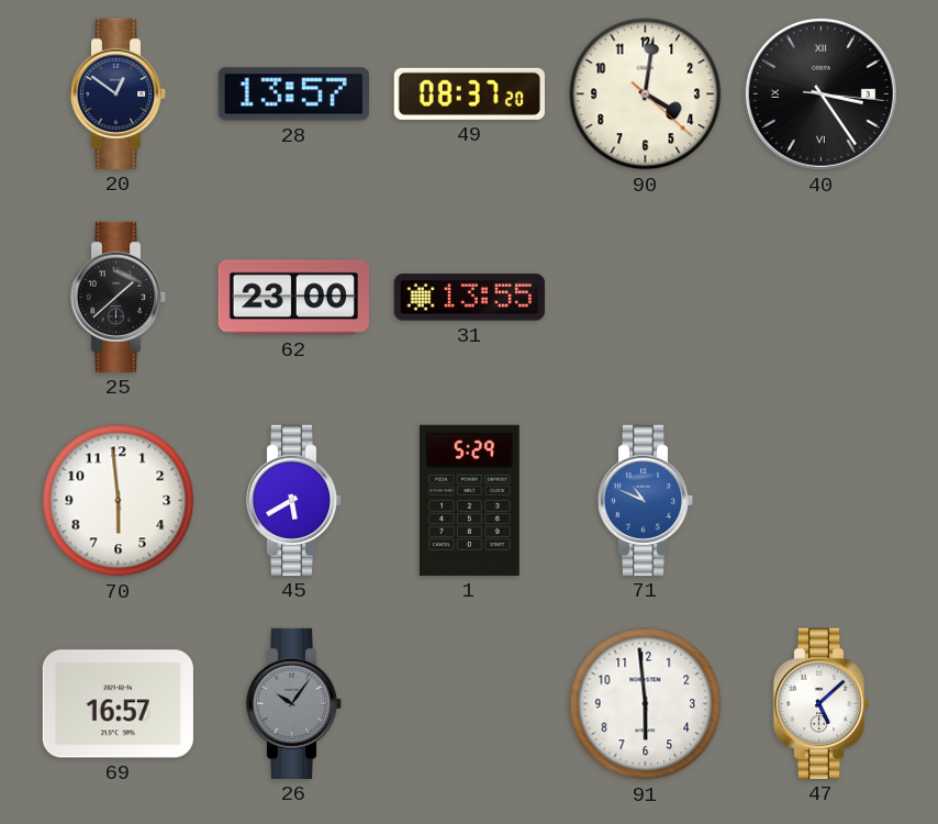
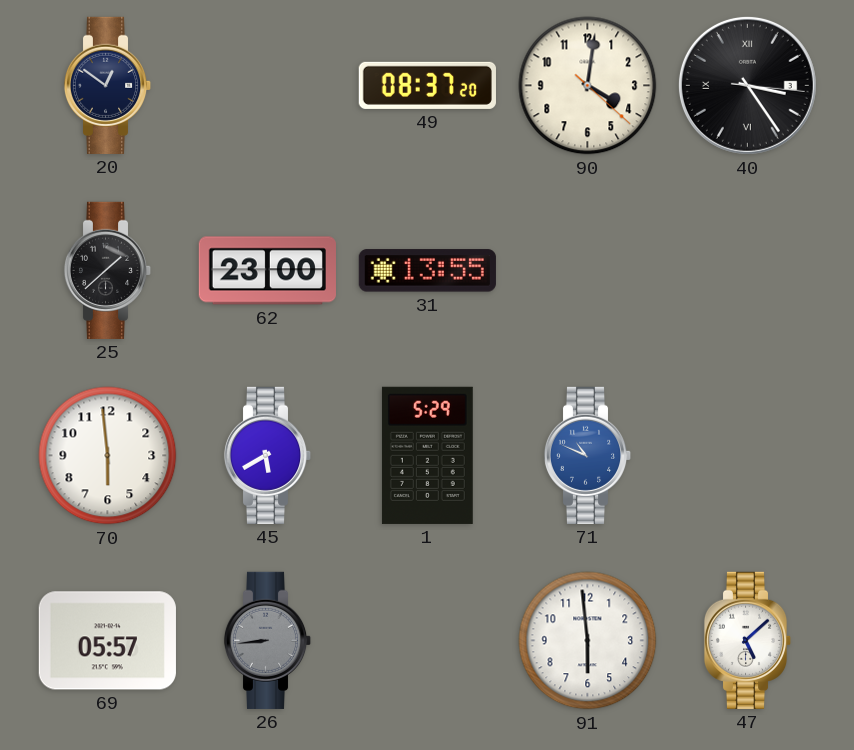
28: 13:57 -> none (293, 94)
69: 16:57 -> 05:57 (107, 641)
26: 10:06 -> 8:44 (268, 640)
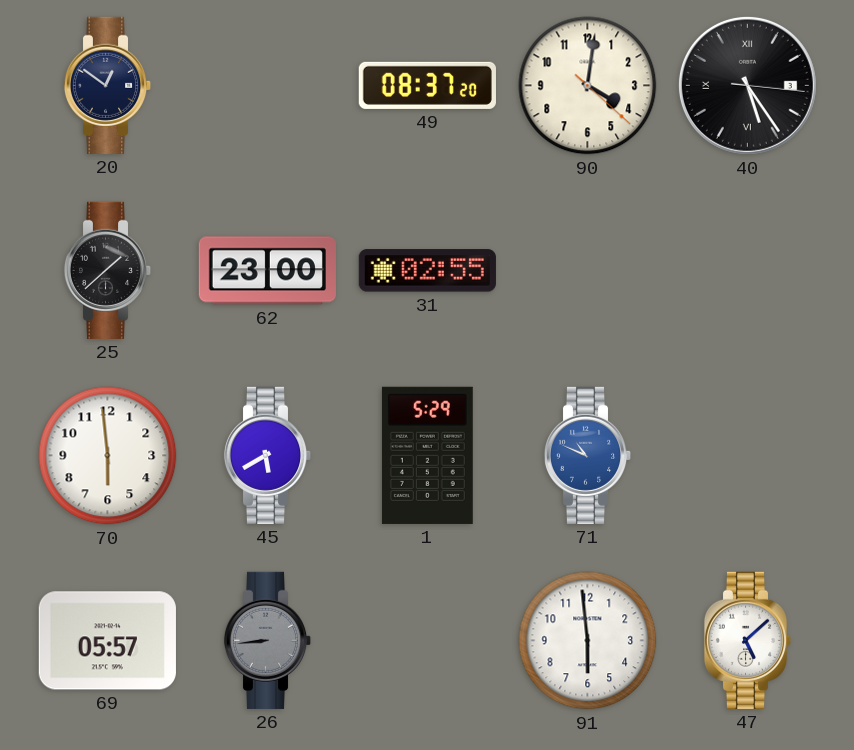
40: 3:24 -> 5:24 (747, 85)
31: 13:55 -> 02:55 (427, 271)
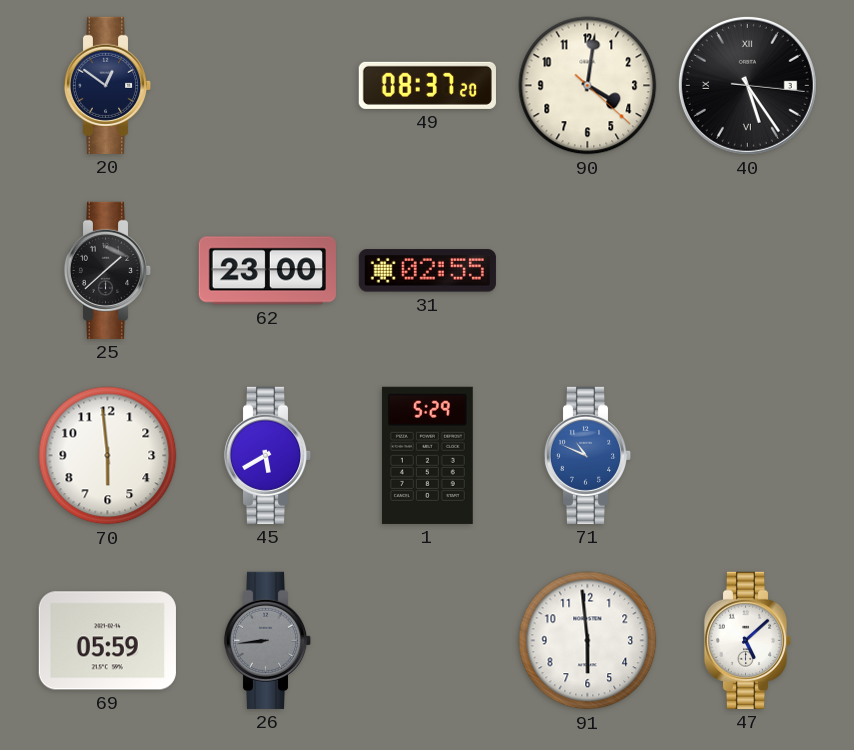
69: 05:57 -> 05:59 (107, 641)
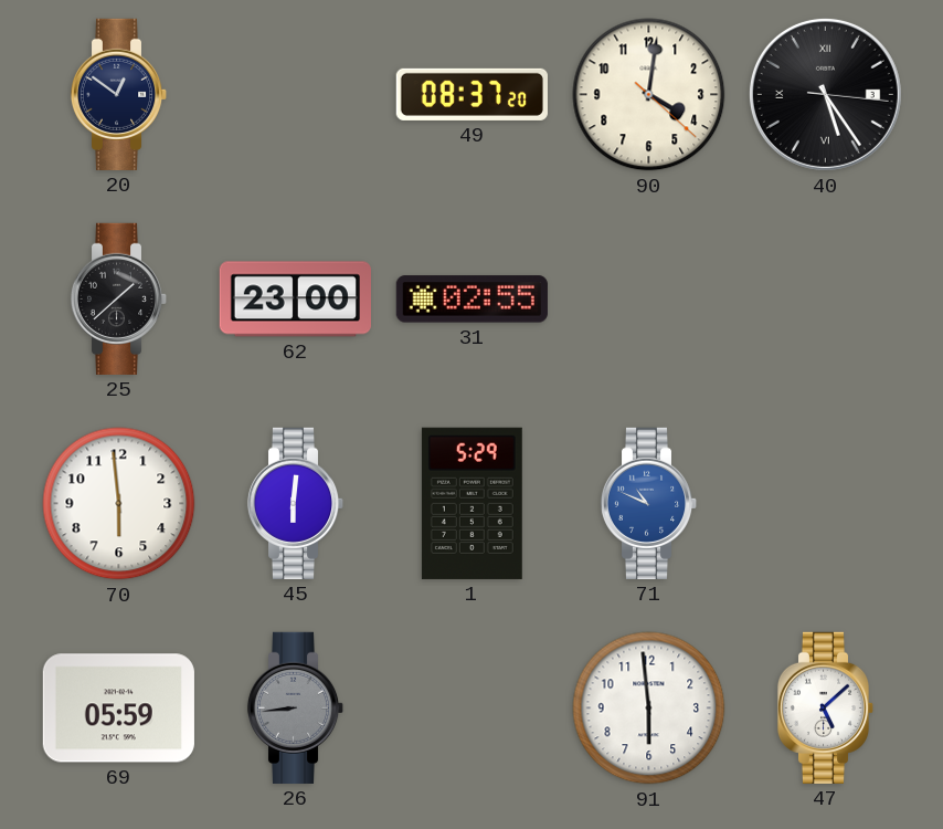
45: 5:40 -> 6:01 (296, 503)
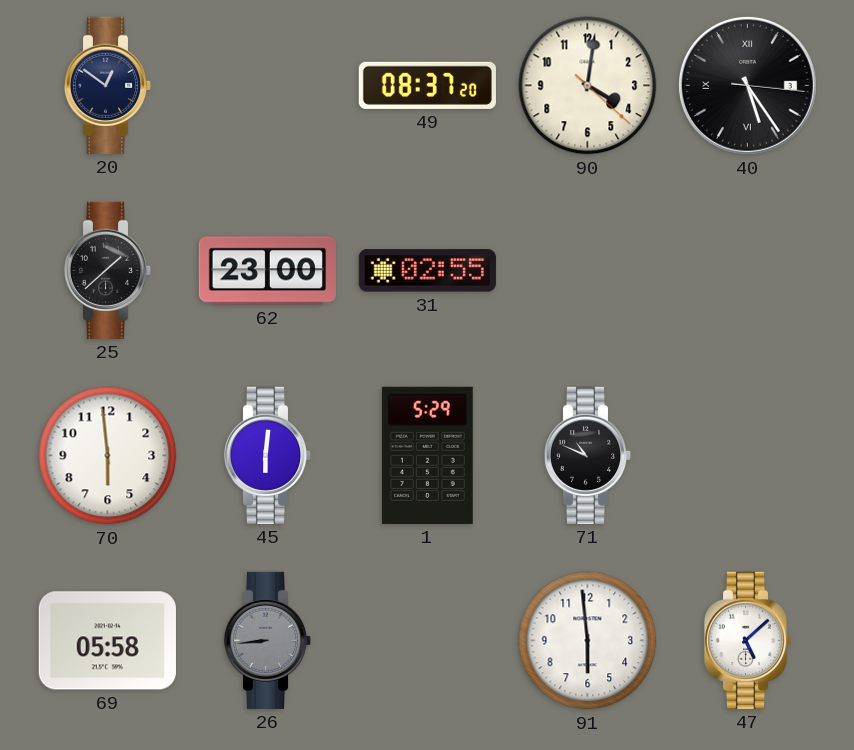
71 dial: blue -> black (588, 455)
69: 05:59 -> 05:58 (107, 641)
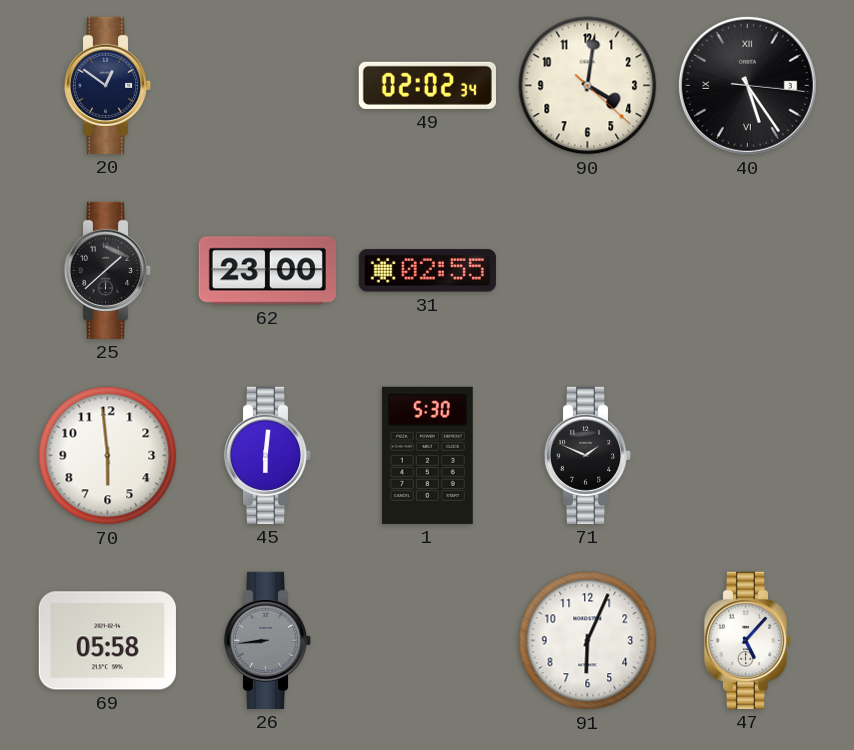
49: 08:37 -> 02:02 (427, 85)
1: 5:29 -> 5:30 (427, 455)
71: 10:49 -> 1:49 (588, 455)
91: 5:59 -> 6:04 (588, 641)
47: 5:08 -> 5:07 (748, 640)
